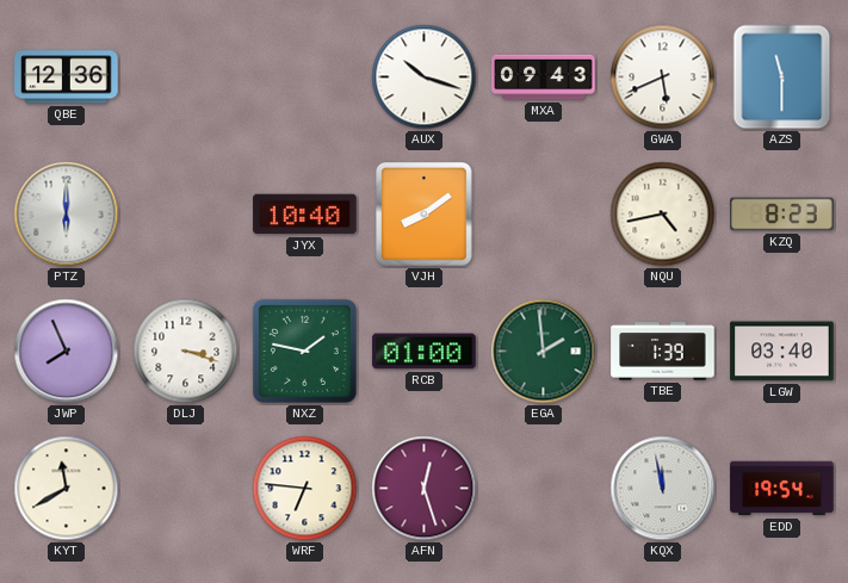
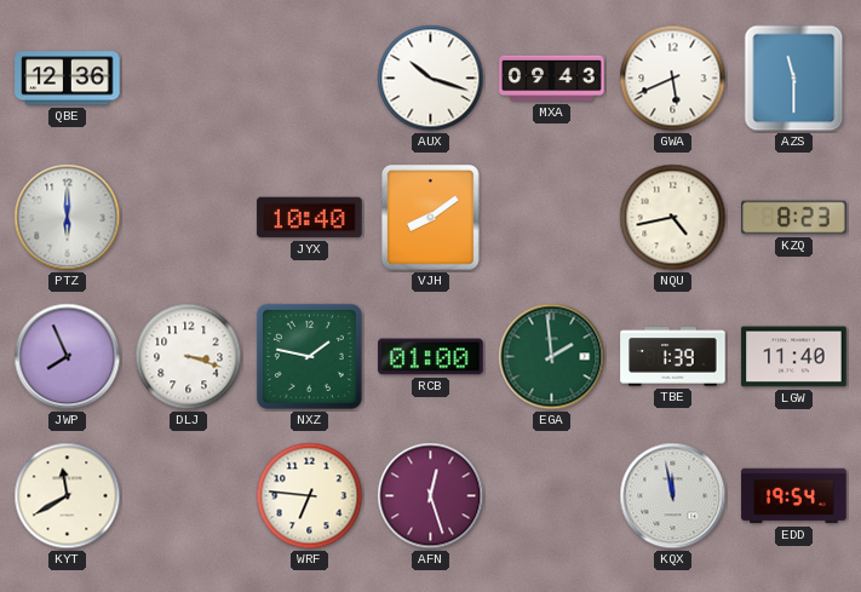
LGW: 03:40 -> 11:40 (794, 357)
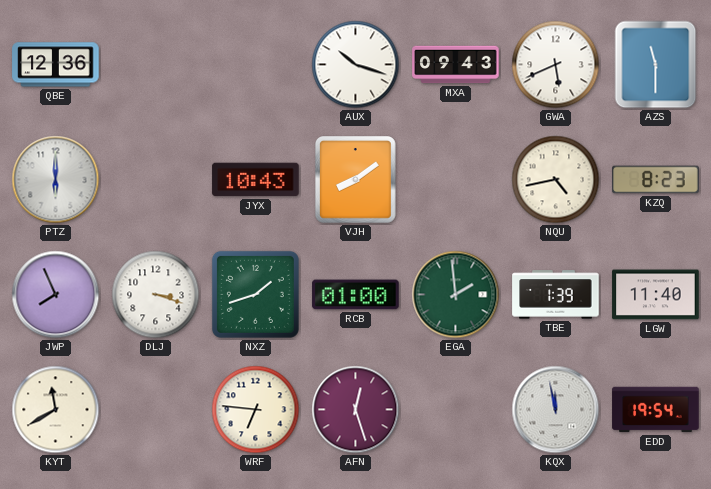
JYX: 10:40 -> 10:43 (256, 180)
NXZ: 1:47 -> 1:42 (255, 294)
